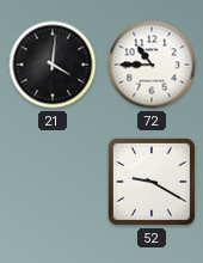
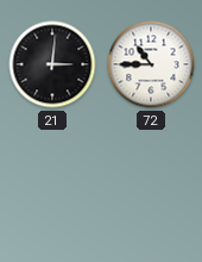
21: 4:01 -> 3:01 (52, 64)
52: 9:20 -> none (152, 182)
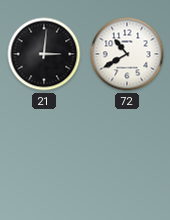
72: 10:45 -> 10:40 (127, 54)
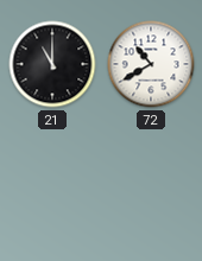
21: 3:01 -> 11:00 (52, 64)
